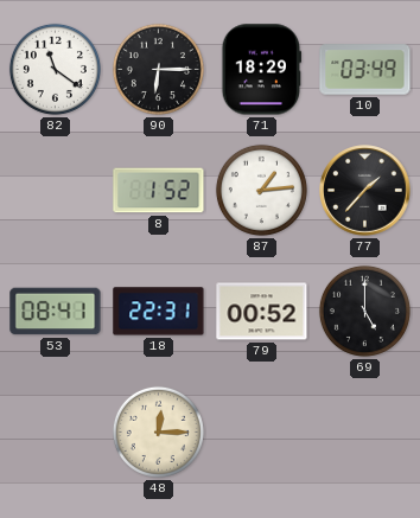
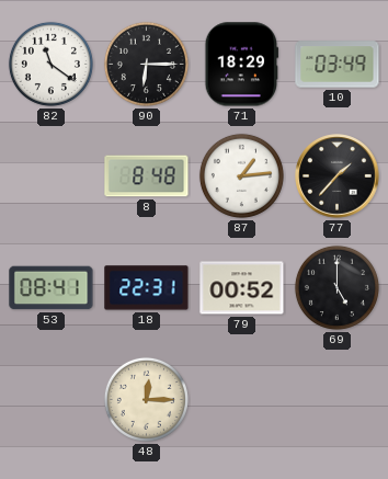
8: 1:52 -> 8:48 (147, 176)
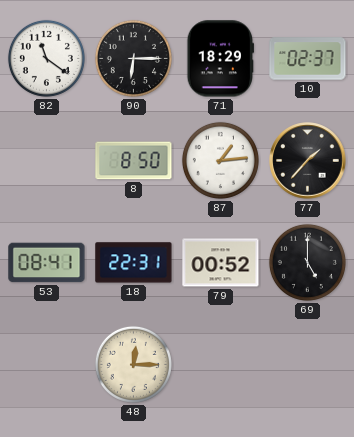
10: 03:49 -> 02:37 (308, 59)
8: 8:48 -> 8:50 (134, 161)
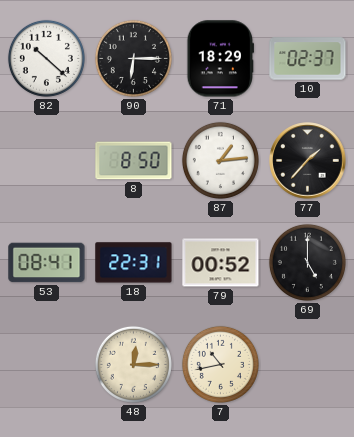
82: 11:21 -> 10:22 (46, 58)
7: none -> 10:43 (220, 364)
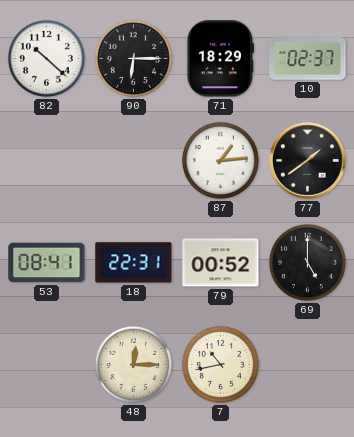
8: 8:50 -> none (134, 161)
77: 1:37 -> 1:39 (308, 161)
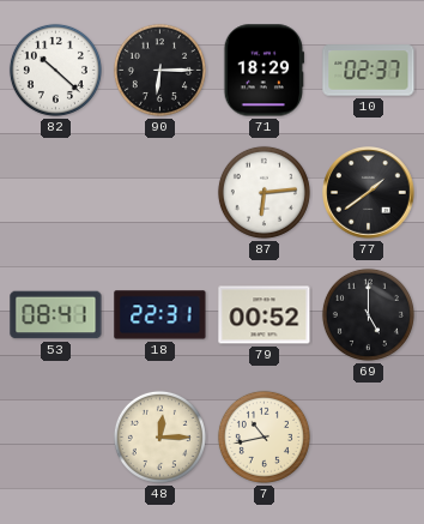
87: 1:14 -> 6:14 (264, 192)
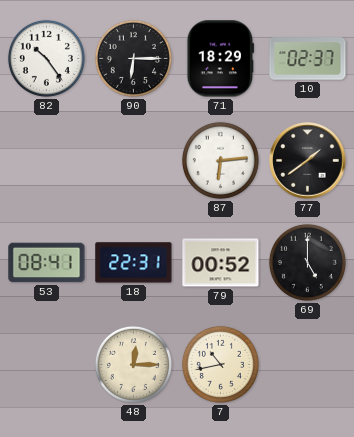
82: 10:22 -> 10:24 (46, 58)
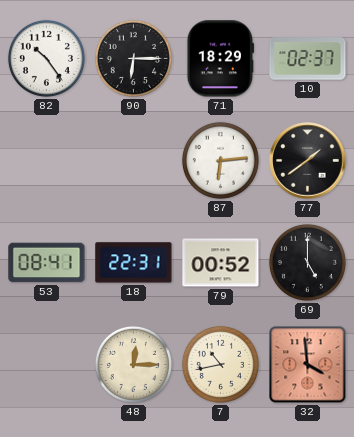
32: none -> 3:59 (308, 365)
